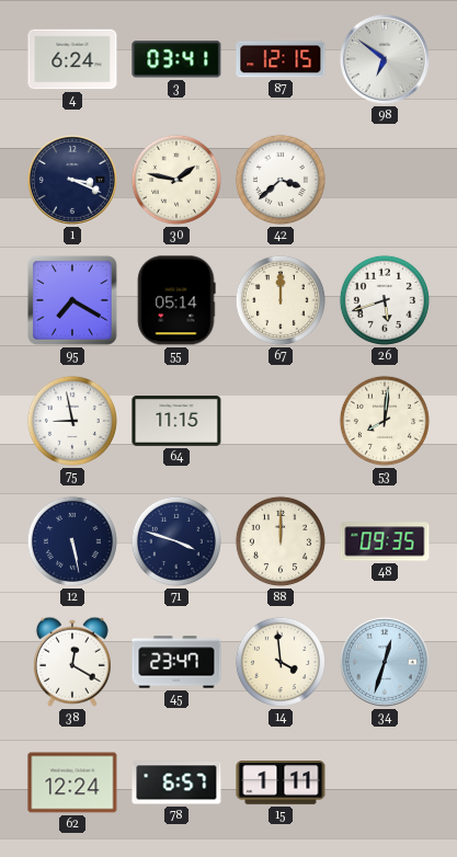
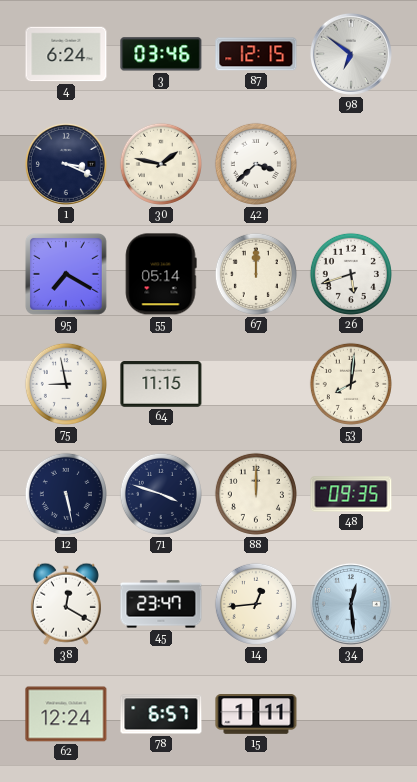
3: 03:41 -> 03:46 (161, 54)
14: 3:59 -> 12:44 (256, 604)
34: 12:33 -> 12:29 (351, 604)
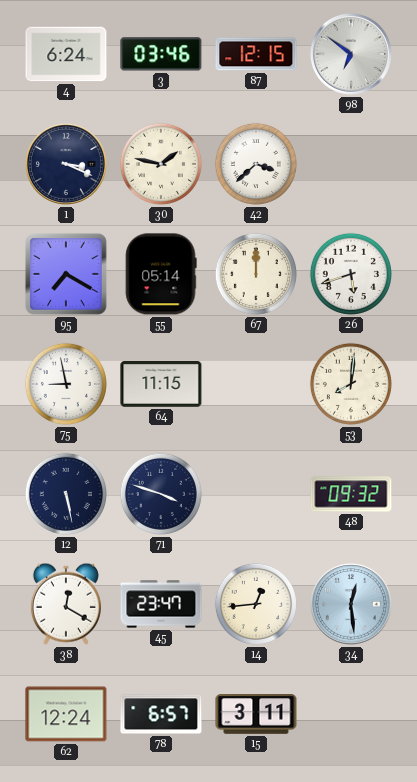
88: 12:00 -> none (256, 494)
48: 09:35 -> 09:32 (351, 494)
15: 1:11 -> 3:11 (256, 714)
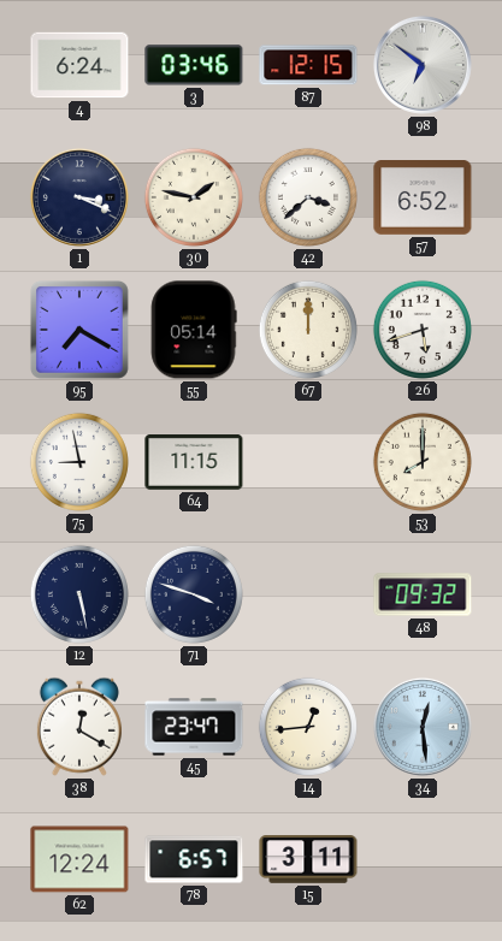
57: none -> 6:52 (423, 199)
53: 8:01 -> 8:00 (423, 462)
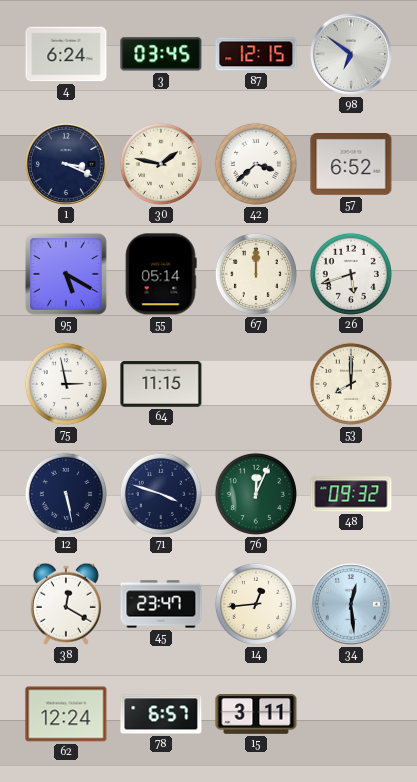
3: 03:46 -> 03:45 (161, 54)
95: 7:20 -> 5:20 (66, 274)
75: 8:58 -> 2:58 (66, 384)
76: none -> 12:04 (256, 494)
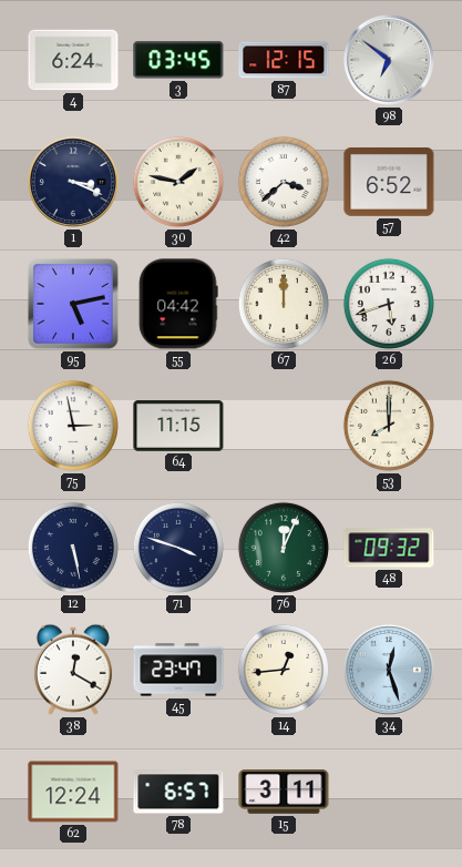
95: 5:20 -> 5:13 (73, 304)
55: 05:14 -> 04:42 (178, 304)
34: 12:29 -> 12:27 (389, 670)
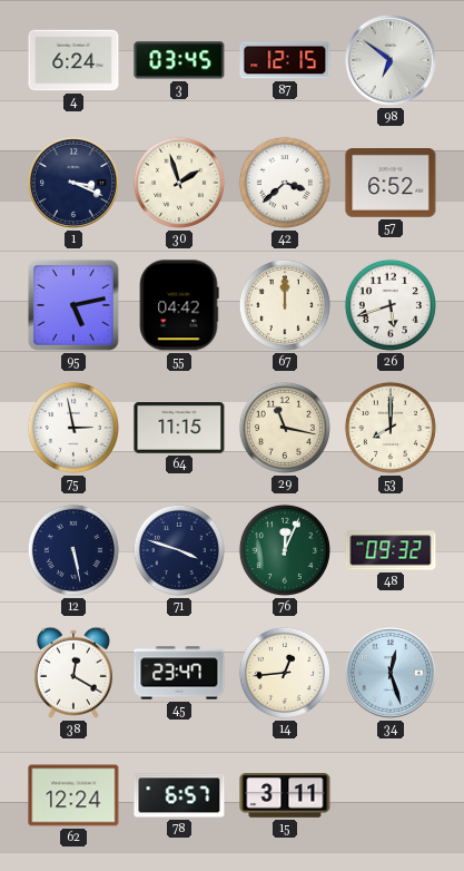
30: 1:47 -> 1:57 (179, 183)
29: none -> 11:17 (285, 428)
